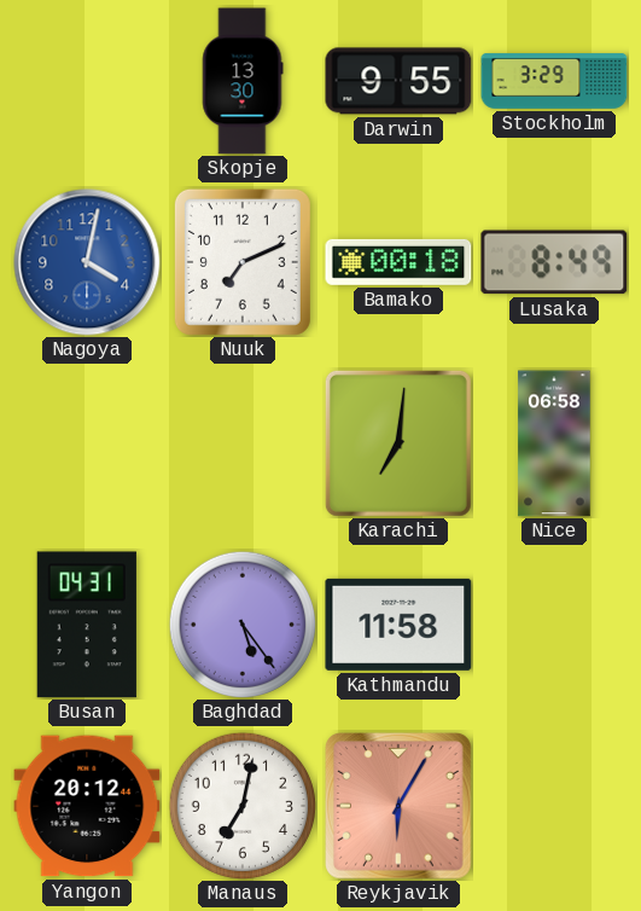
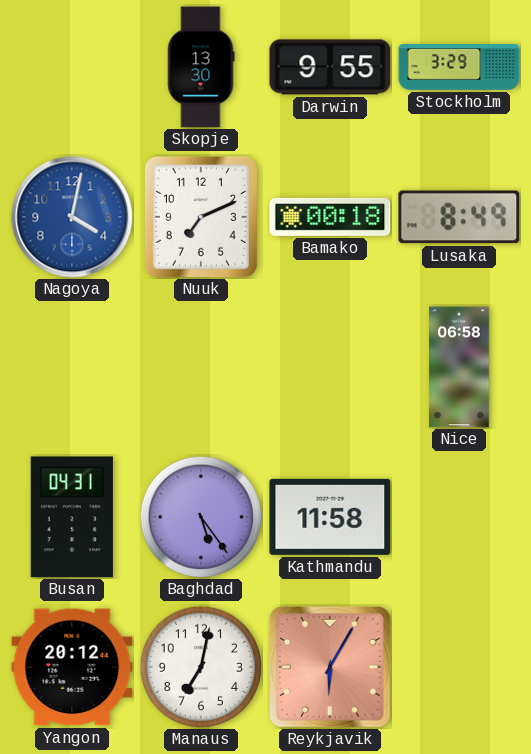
Karachi: 7:01 -> none (398, 443)
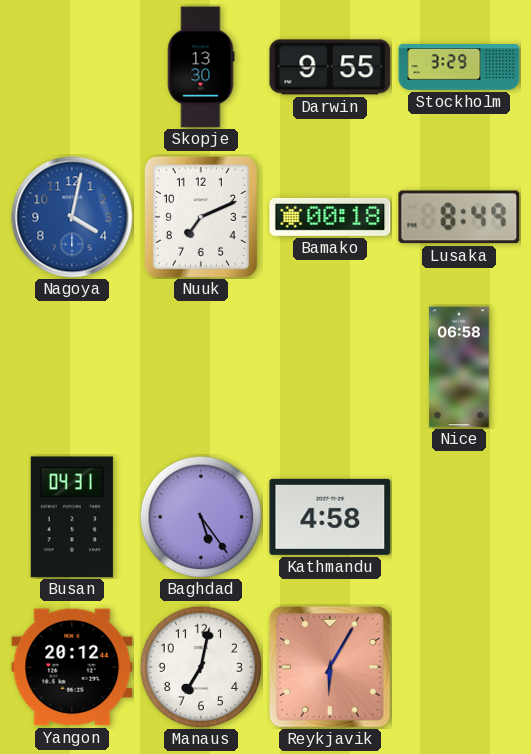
Kathmandu: 11:58 -> 4:58 (330, 517)
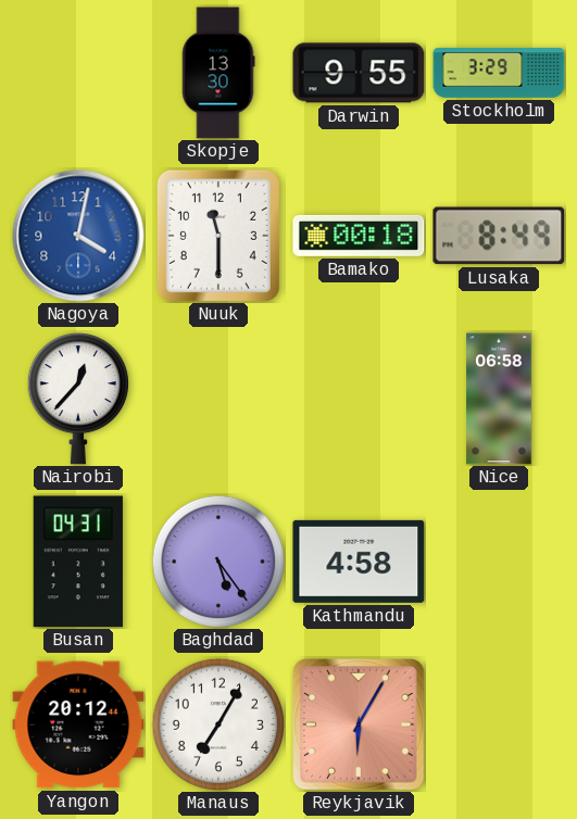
Nuuk: 7:11 -> 11:30 (218, 236)
Nairobi: none -> 12:37 (78, 400)
Manaus: 7:02 -> 7:05 (217, 723)
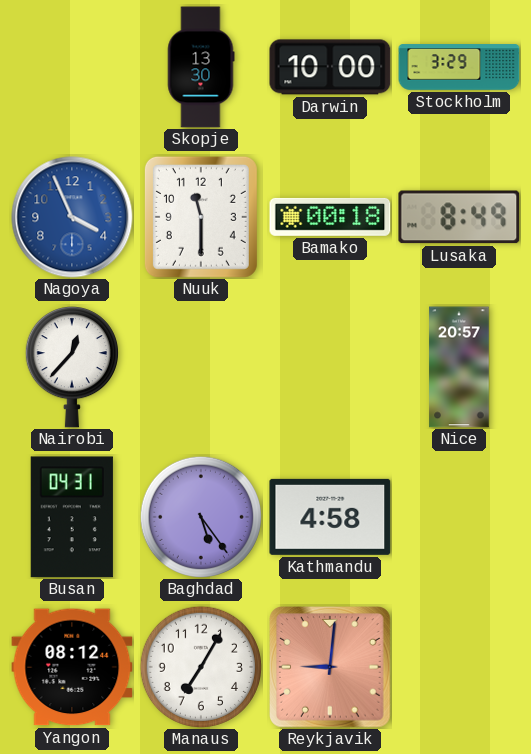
Darwin: 9:55 -> 10:00 (330, 67)
Nagoya: 4:02 -> 3:56 (72, 217)
Nice: 06:58 -> 20:57 (459, 367)
Yangon: 20:12 -> 08:12 (72, 667)
Reykjavik: 6:05 -> 9:01 (330, 667)
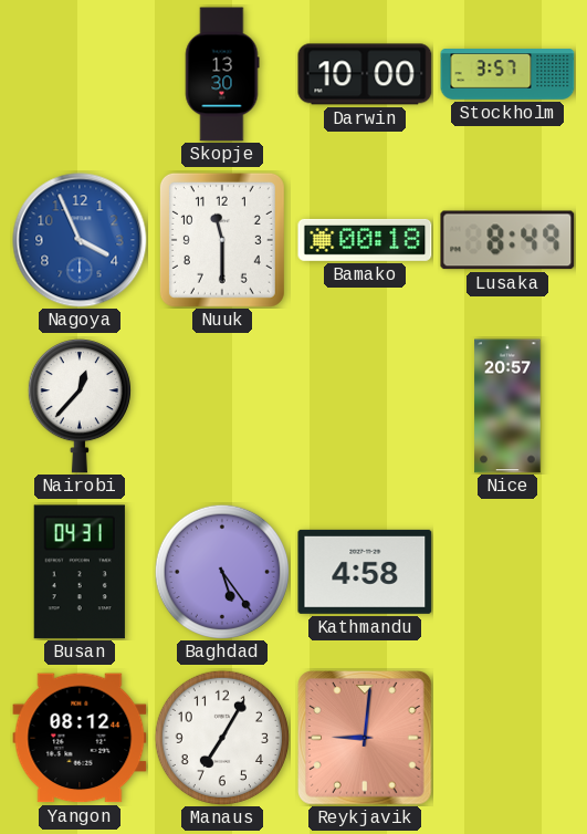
Stockholm: 3:29 -> 3:57 (507, 74)
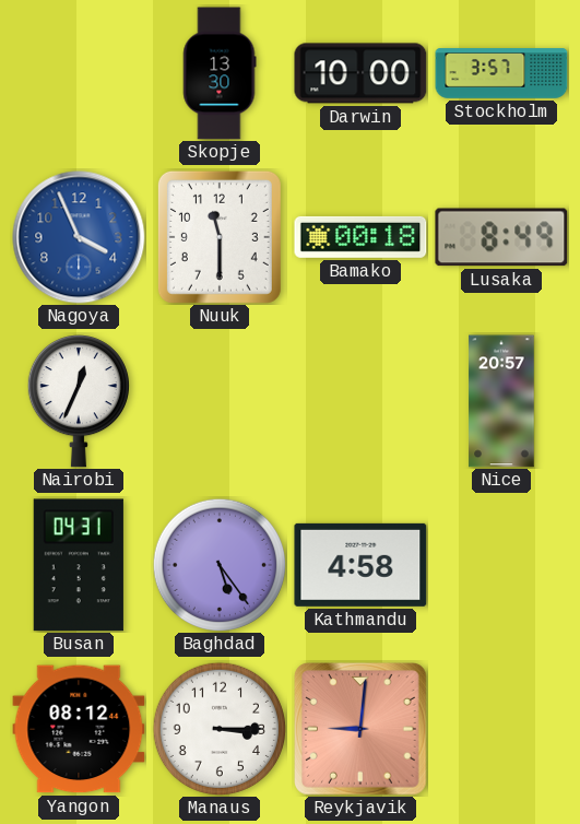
Nairobi: 12:37 -> 12:34 (79, 402)
Manaus: 7:05 -> 3:15 (218, 728)
